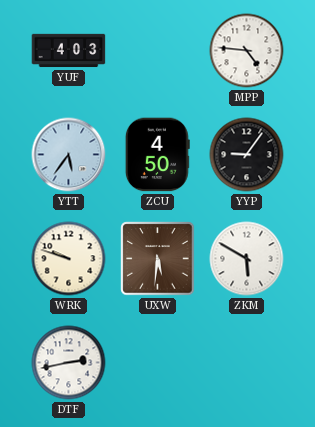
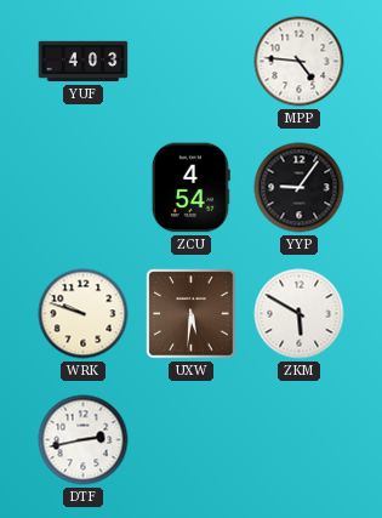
YTT: 5:36 -> none (69, 155)
ZCU: 4:50 -> 4:54 (190, 188)
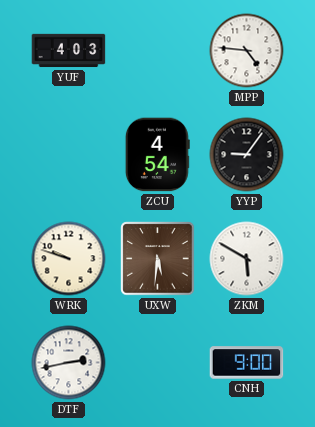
CNH: none -> 9:00 (247, 363)
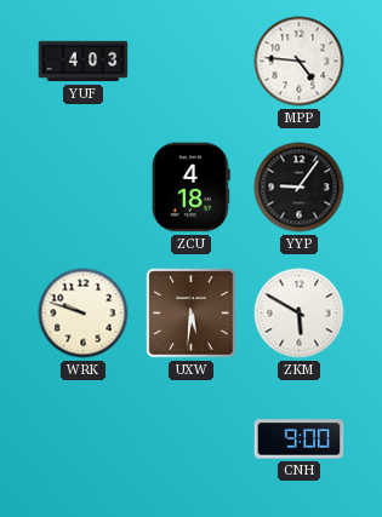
ZCU: 4:54 -> 4:18 (190, 188)
DTF: 2:43 -> none (69, 363)
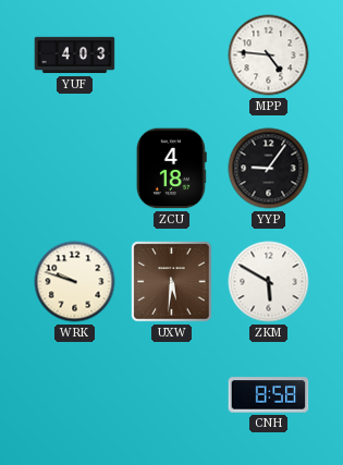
CNH: 9:00 -> 8:58 (269, 395)
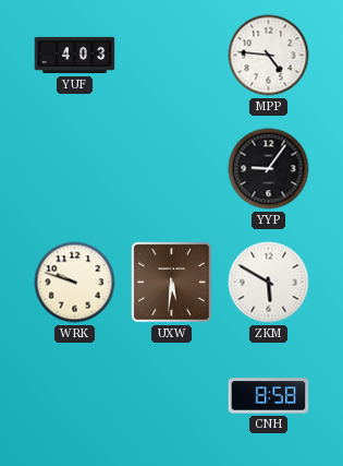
ZCU: 4:18 -> none (171, 169)
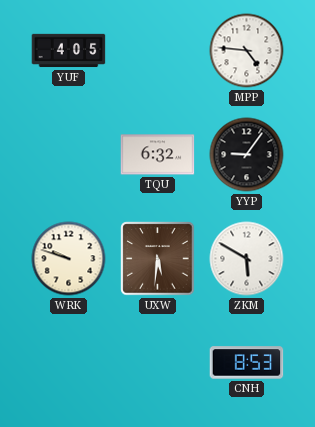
YUF: 4:03 -> 4:05 (69, 51)
TQU: none -> 6:32 (158, 155)
CNH: 8:58 -> 8:53 (247, 363)
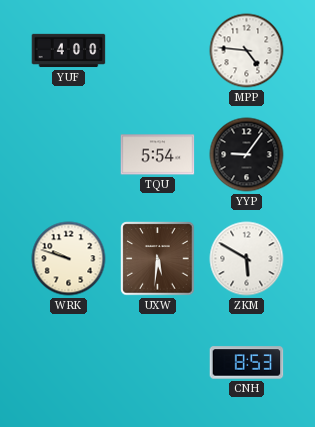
YUF: 4:05 -> 4:00 (69, 51)
TQU: 6:32 -> 5:54 (158, 155)
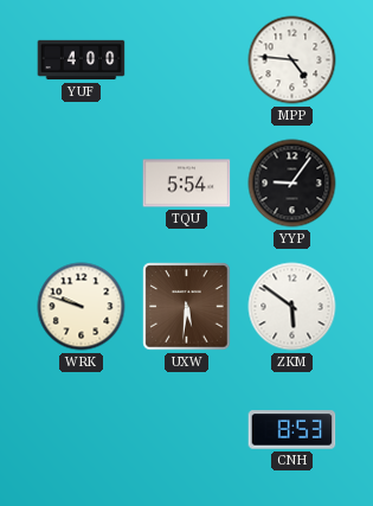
ZKM: 5:50 -> 5:51 (292, 307)
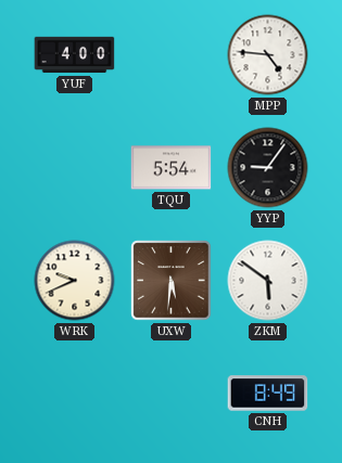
WRK: 9:48 -> 9:41 (75, 281)
CNH: 8:53 -> 8:49 (268, 394)
